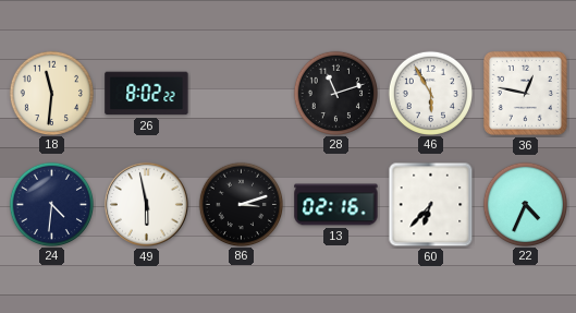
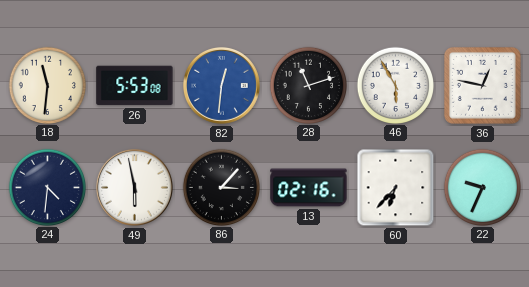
26: 8:02 -> 5:53 (135, 86)
82: none -> 12:31 (221, 85)
86: 3:12 -> 3:07 (221, 187)
22: 4:34 -> 9:34 (482, 187)
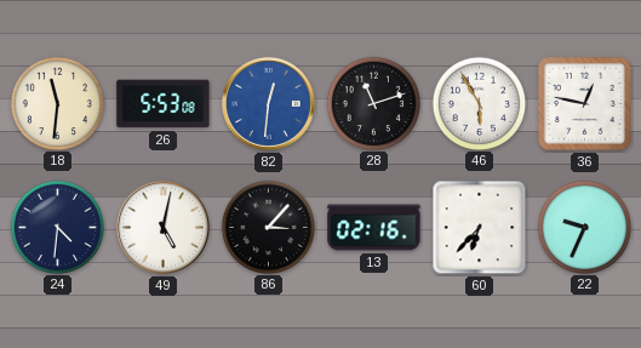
49: 5:58 -> 5:02 (162, 227)
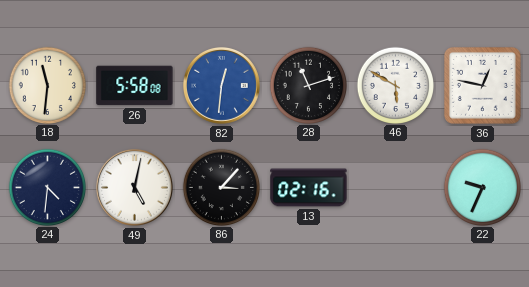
26: 5:53 -> 5:58 (135, 86)
46: 5:55 -> 5:50 (395, 85)
60: 6:37 -> none (480, 228)
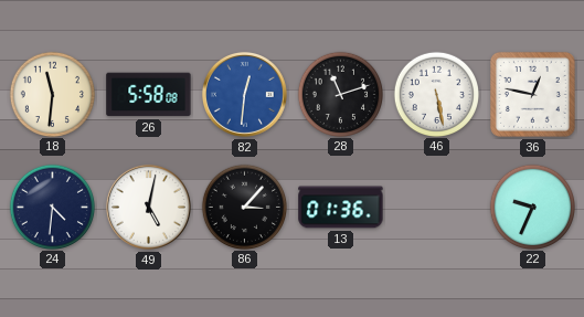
46: 5:50 -> 5:28 (436, 94)
13: 02:16 -> 01:36 (341, 208)
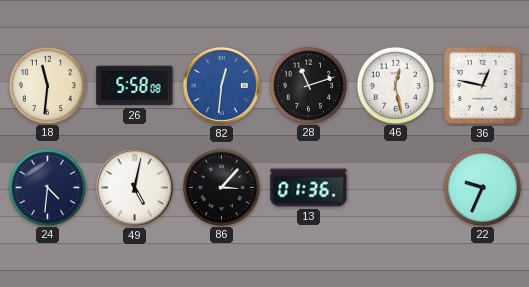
46: 5:28 -> 12:28 (395, 85)
